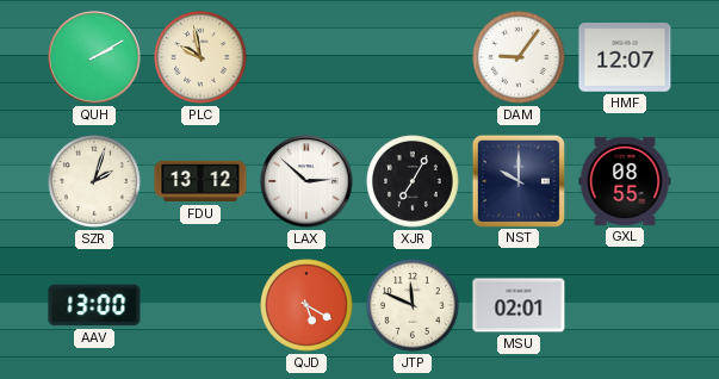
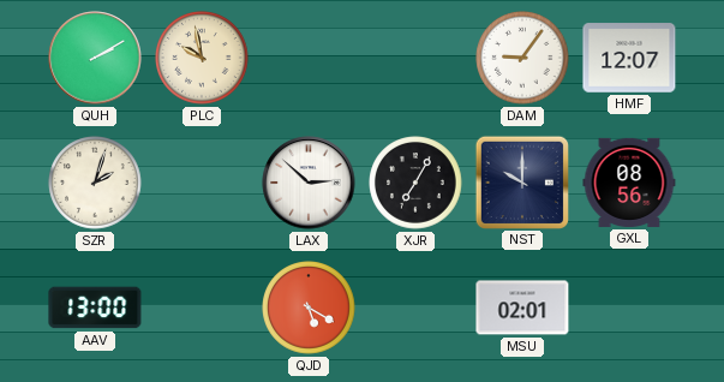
FDU: 13:12 -> none (200, 181)
GXL: 08:55 -> 08:56 (629, 183)
JTP: 11:49 -> none (413, 305)
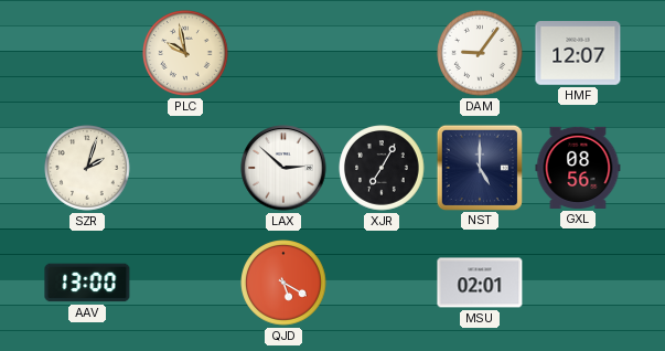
QUH: 2:10 -> none (95, 58)
NST: 10:00 -> 5:00 (479, 167)
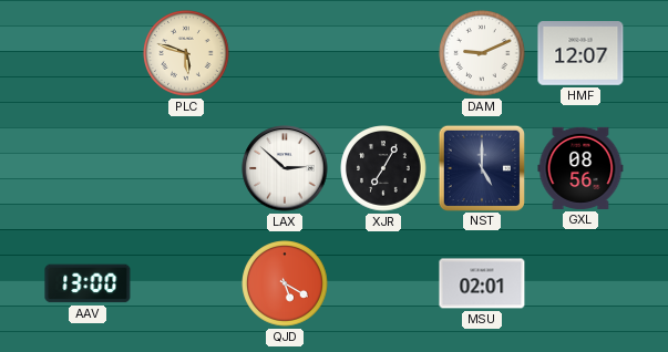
PLC: 9:58 -> 5:48 (186, 53)
DAM: 9:06 -> 9:11 (482, 53)
SZR: 2:03 -> none (87, 168)
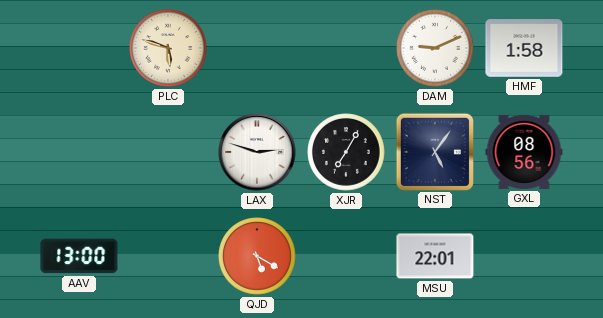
HMF: 12:07 -> 1:58 (524, 48)
LAX: 2:52 -> 2:48 (257, 152)
NST: 5:00 -> 5:06 (434, 151)
MSU: 02:01 -> 22:01 (435, 256)
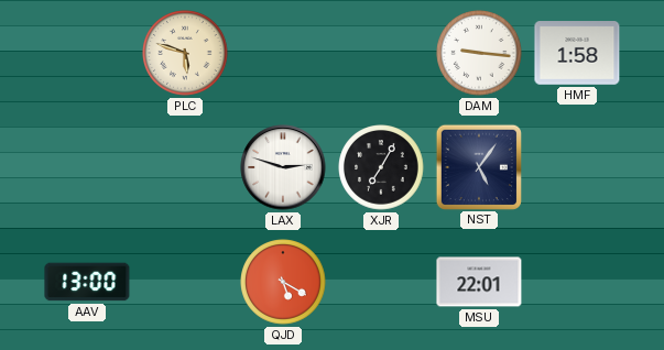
DAM: 9:11 -> 9:16 (479, 53)
GXL: 08:56 -> none (524, 152)
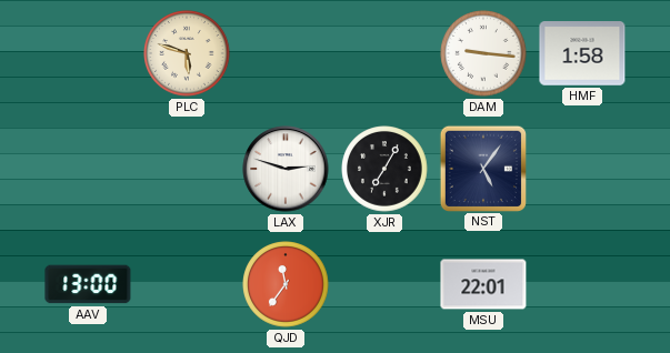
QJD: 5:20 -> 11:36 (286, 284)
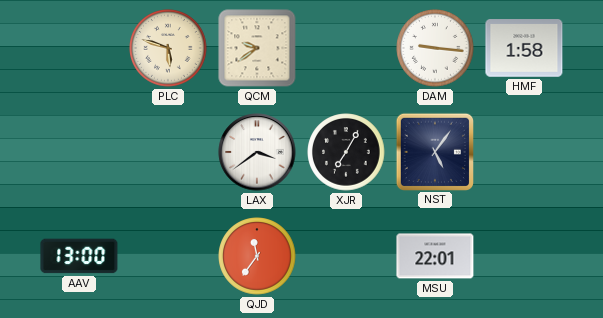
QCM: none -> 9:39 (257, 48)
LAX: 2:48 -> 3:39 (257, 152)
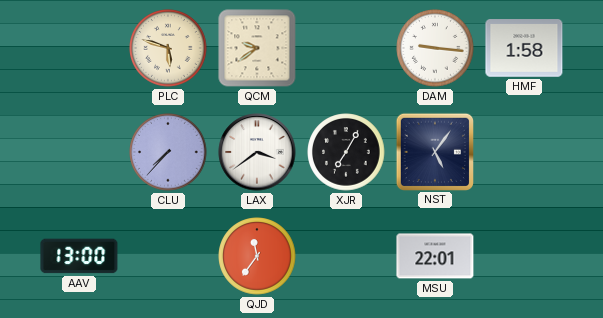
CLU: none -> 7:37 (168, 152)
